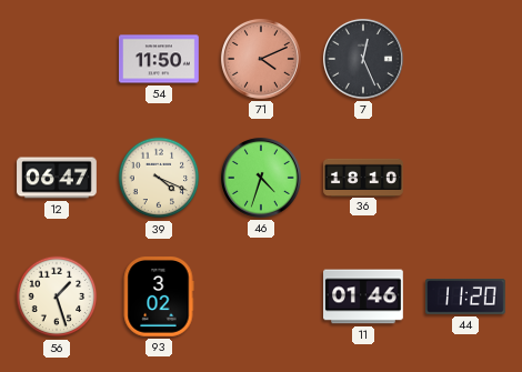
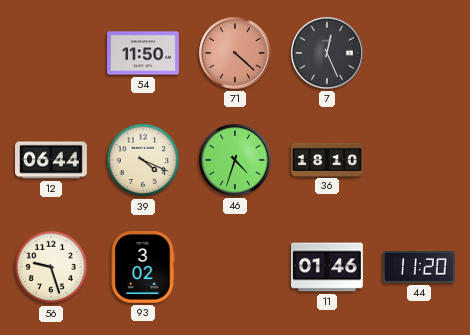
71: 4:11 -> 4:22 (235, 53)
12: 06:47 -> 06:44 (51, 160)
56: 1:27 -> 9:27 (51, 267)
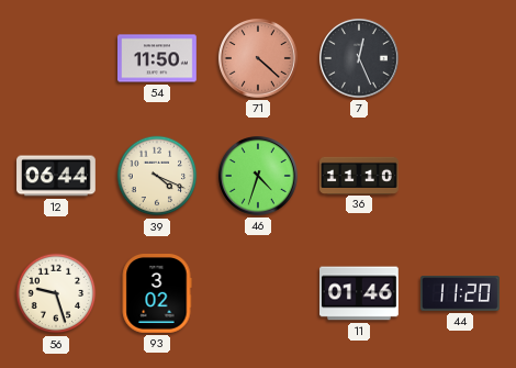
36: 18:10 -> 11:10 (359, 175)
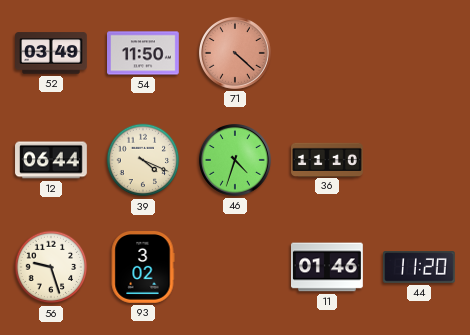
52: none -> 03:49 (52, 53)
7: 12:26 -> none (359, 58)
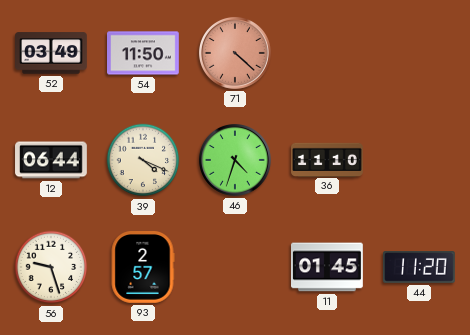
93: 3:02 -> 2:57 (143, 268)
11: 01:46 -> 01:45 (328, 267)
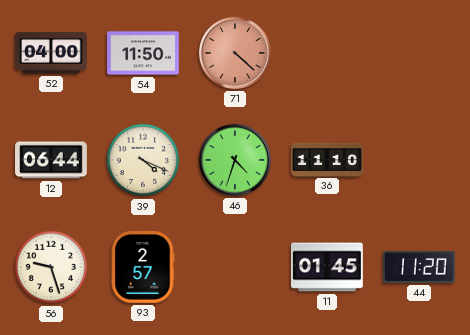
52: 03:49 -> 04:00 (52, 53)
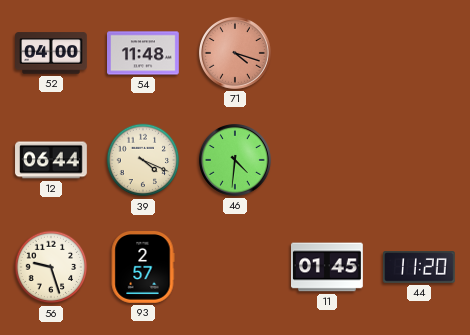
54: 11:50 -> 11:48 (144, 53)
71: 4:22 -> 4:18 (235, 53)
46: 4:33 -> 4:31 (235, 160)
36: 11:10 -> none (327, 159)
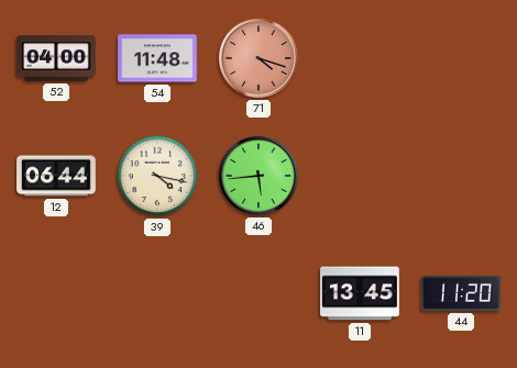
39: 4:19 -> 4:17 (157, 176)
46: 4:31 -> 5:44 (258, 176)
56: 9:27 -> none (51, 267)
93: 2:57 -> none (143, 268)
11: 01:45 -> 13:45 (361, 293)
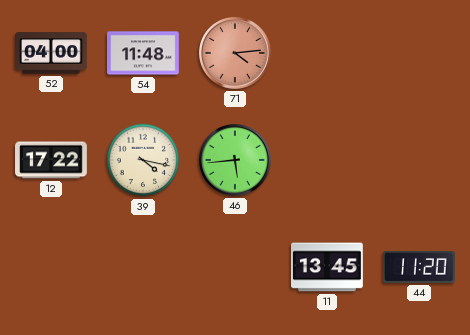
71: 4:18 -> 4:14 (235, 53)
12: 06:44 -> 17:22 (51, 160)
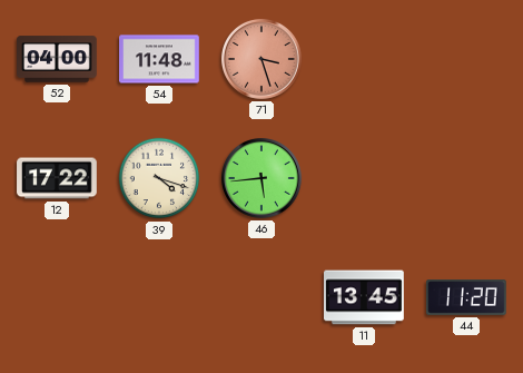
71: 4:14 -> 3:27 (261, 59)
39: 4:17 -> 4:18 (159, 178)
